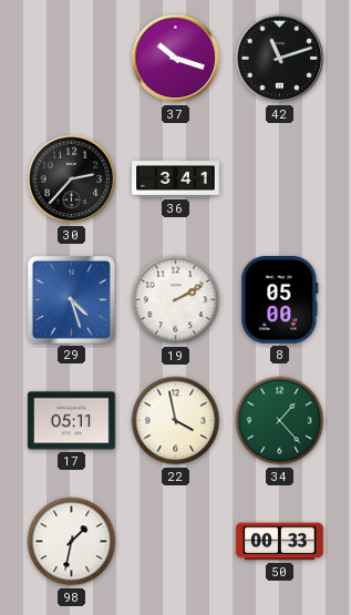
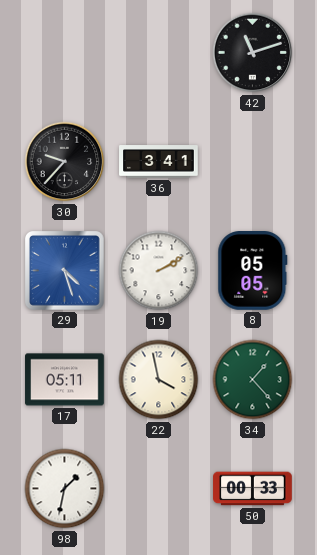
37: 10:18 -> none (176, 59)
30: 2:37 -> 9:37 (65, 162)
8: 05:00 -> 05:05 (253, 271)
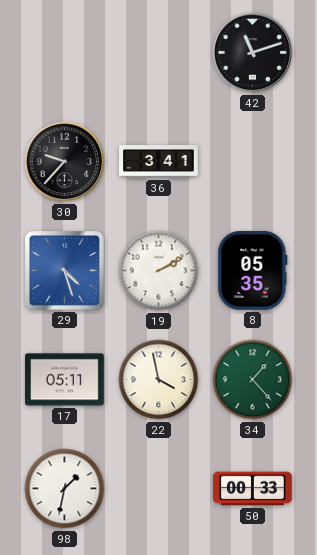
8: 05:05 -> 05:35 (253, 271)
